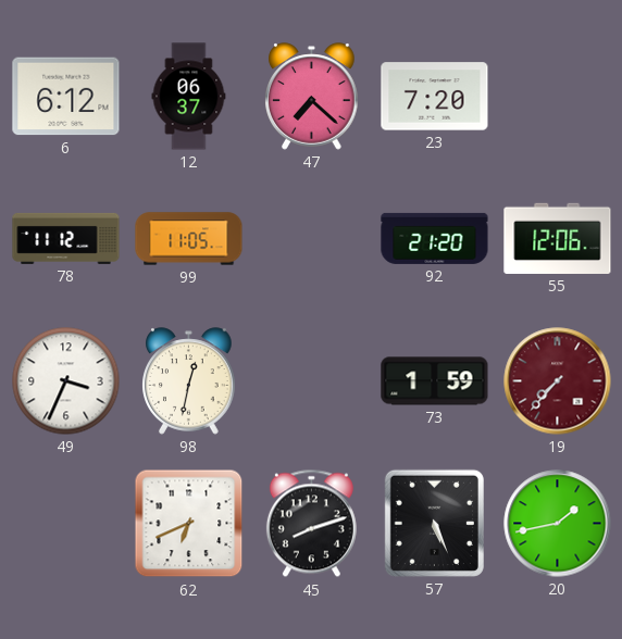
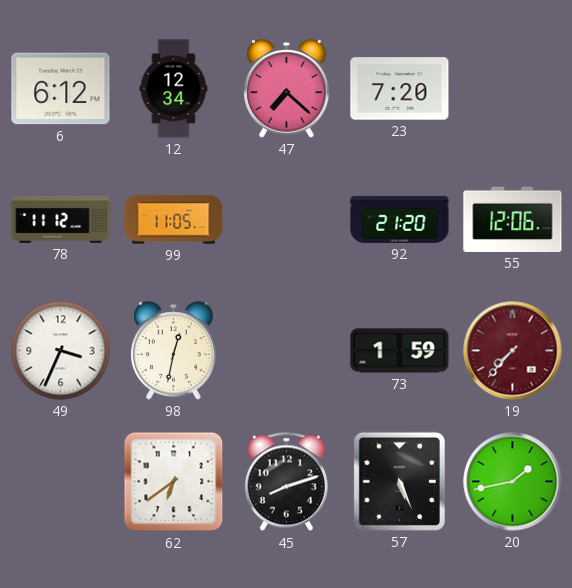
12: 06:37 -> 12:34 (174, 89)
62: 6:41 -> 6:39 (174, 482)
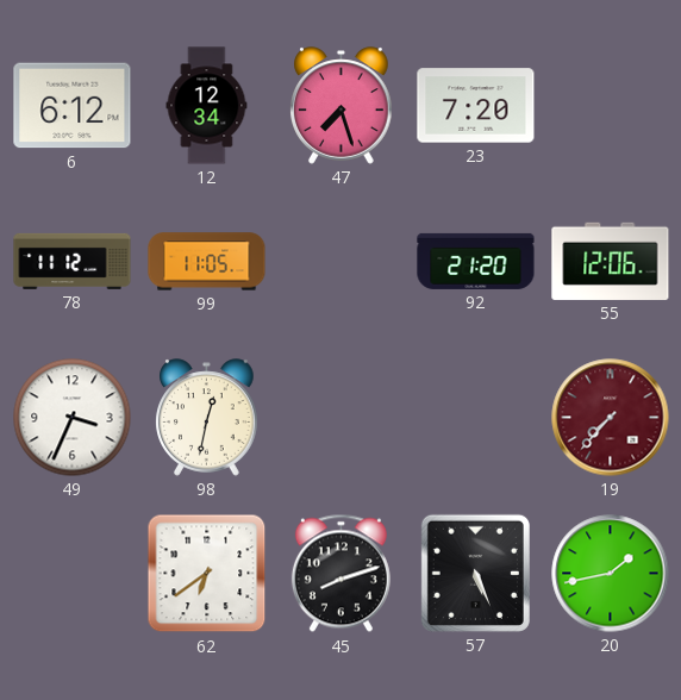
47: 7:22 -> 7:27 (342, 106)
73: 1:59 -> none (400, 351)
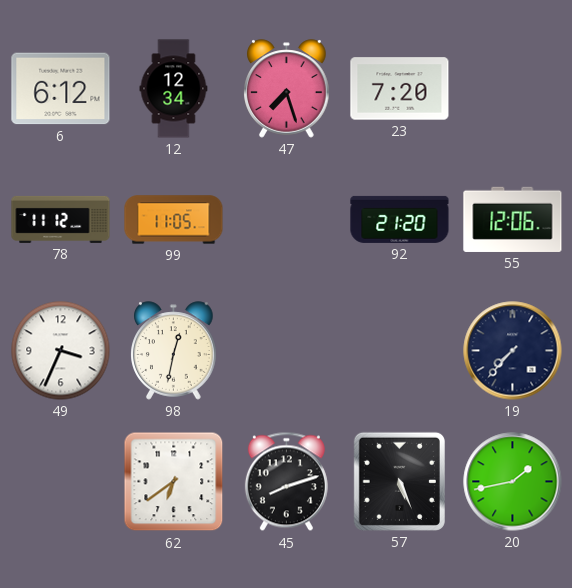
19 dial: burgundy -> navy (513, 351)
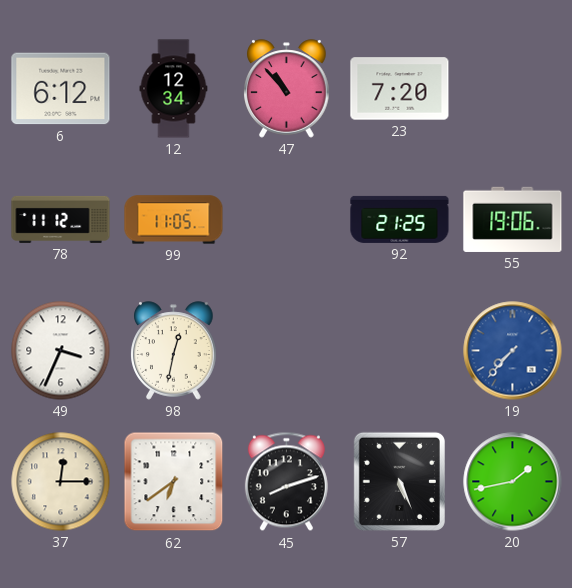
47: 7:27 -> 10:53 (287, 89)
92: 21:20 -> 21:25 (400, 219)
55: 12:06 -> 19:06 (513, 219)
19 dial: navy -> blue (513, 351)
37: none -> 12:15 (61, 482)
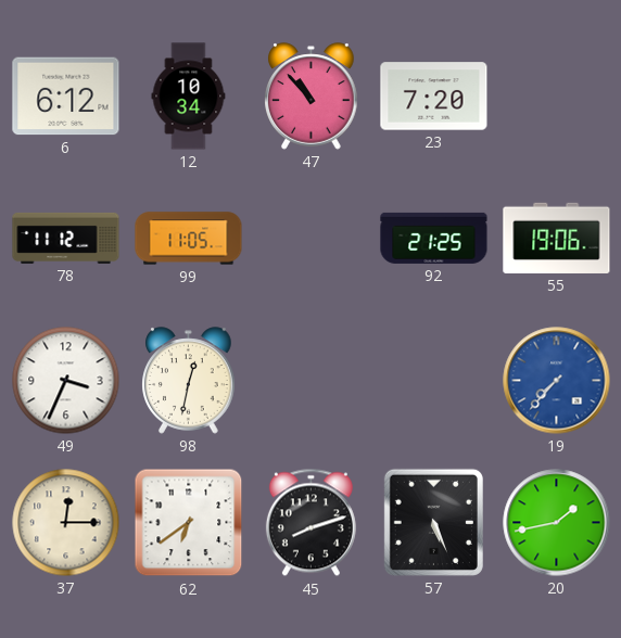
12: 12:34 -> 10:34 (189, 97)
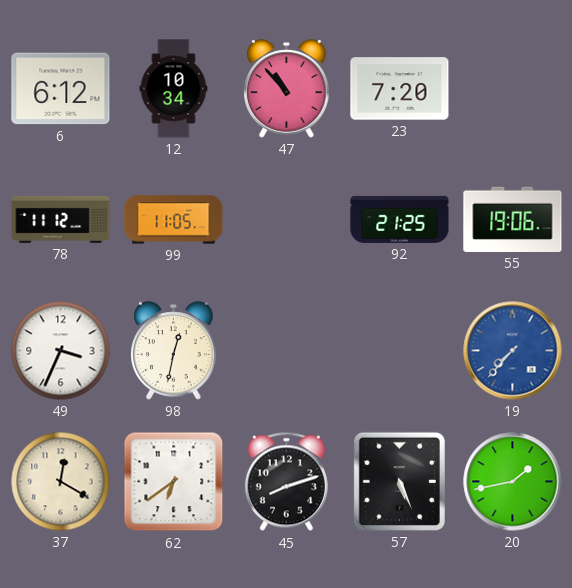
37: 12:15 -> 12:20 (61, 482)
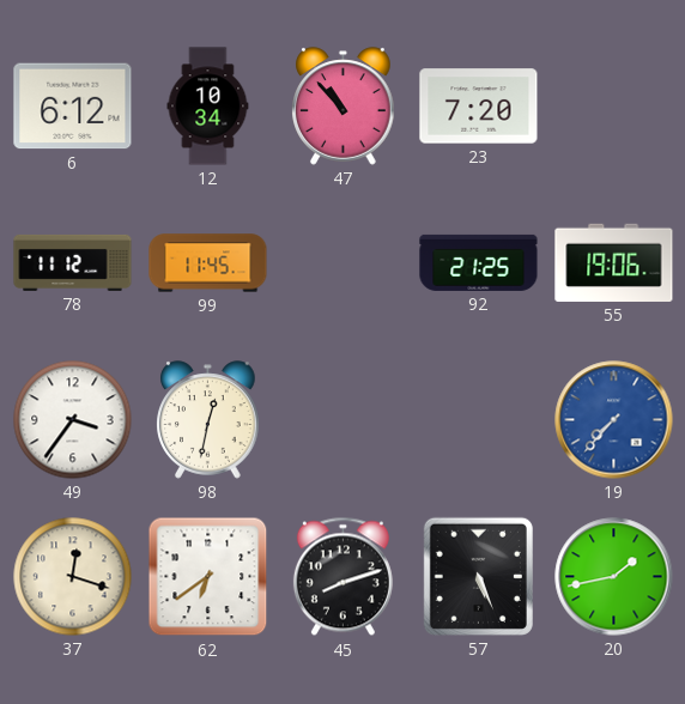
99: 11:05 -> 11:45 (208, 263)
49: 3:34 -> 3:36 (73, 420)
37: 12:20 -> 12:18 (73, 577)
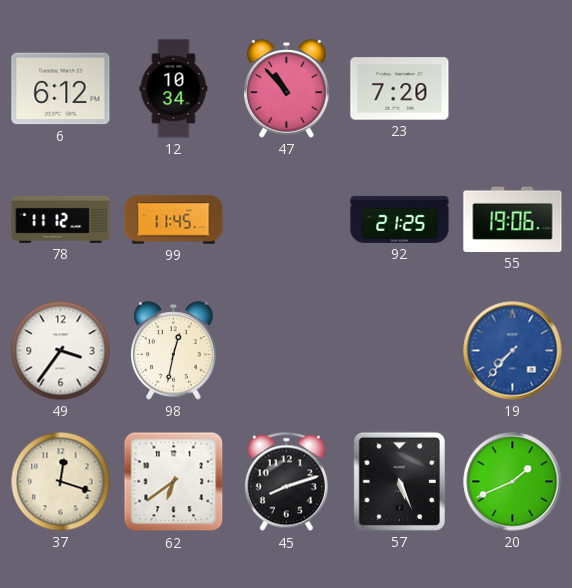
20: 1:43 -> 1:41 (513, 482)
